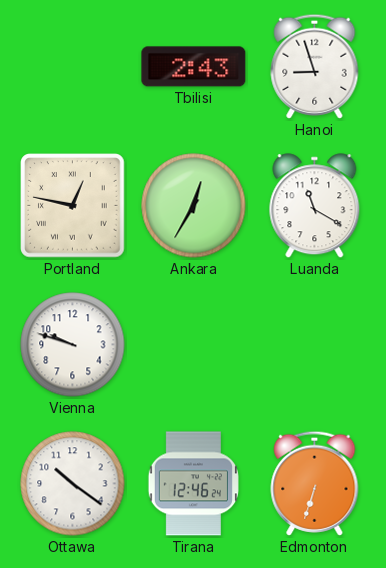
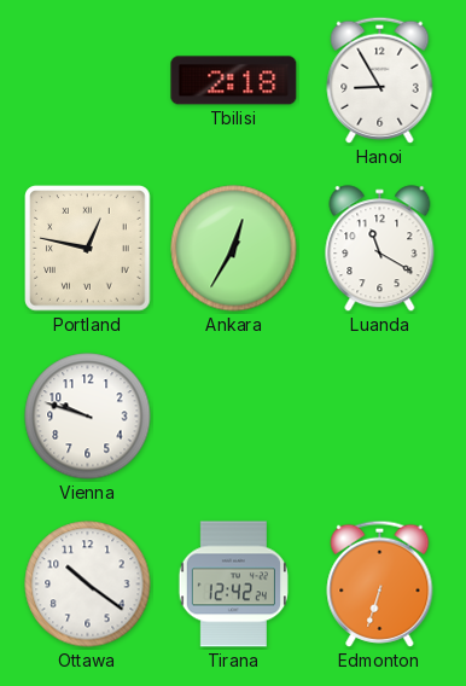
Tbilisi: 2:43 -> 2:18 (234, 81)
Hanoi: 8:57 -> 8:55 (380, 80)
Tirana: 12:46 -> 12:42 (233, 585)
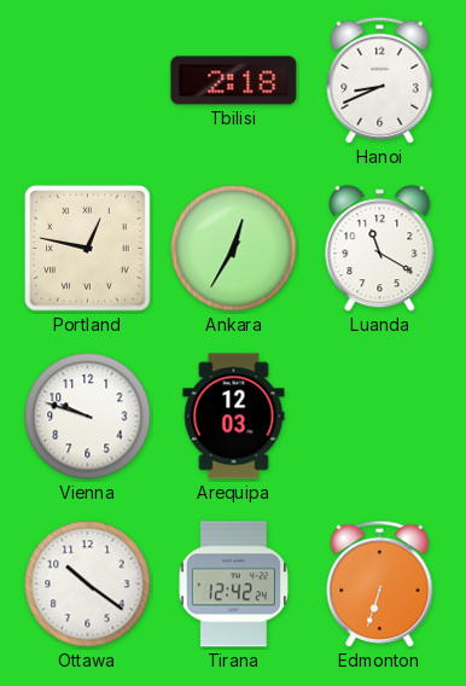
Hanoi: 8:55 -> 8:41 (380, 80)
Arequipa: none -> 12:03 (234, 417)
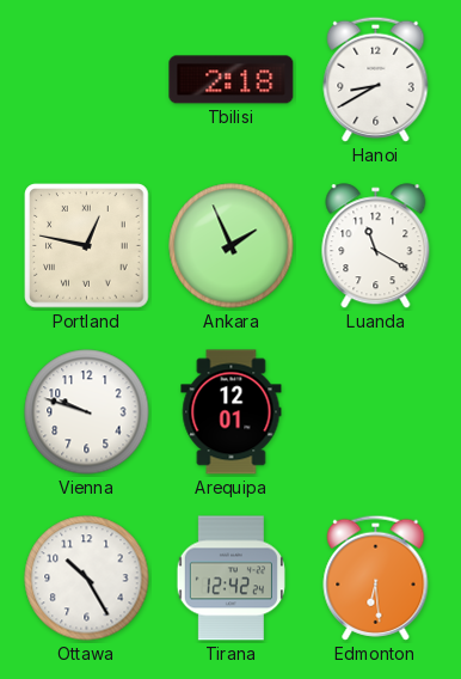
Hanoi: 8:41 -> 8:40 (376, 79)
Ankara: 12:35 -> 1:56 (232, 246)
Arequipa: 12:03 -> 12:01 (232, 412)
Ottawa: 10:21 -> 10:25 (87, 579)
Edmonton: 6:33 -> 6:29 (376, 577)
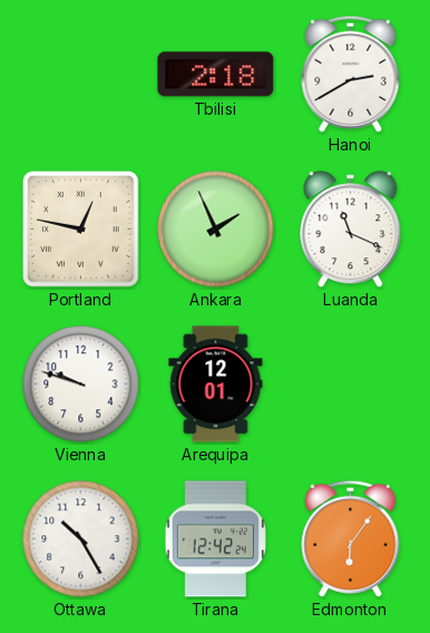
Hanoi: 8:40 -> 2:40 (351, 74)
Luanda: 11:20 -> 11:19 (351, 230)
Edmonton: 6:29 -> 6:06 (351, 538)
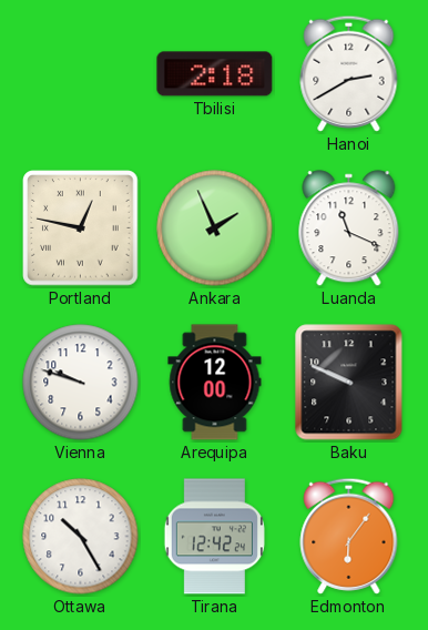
Arequipa: 12:01 -> 12:00 (215, 383)
Baku: none -> 9:49 (349, 383)
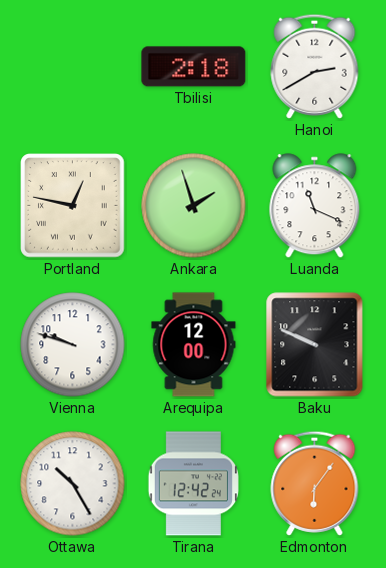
Ankara: 1:56 -> 1:57 (194, 206)
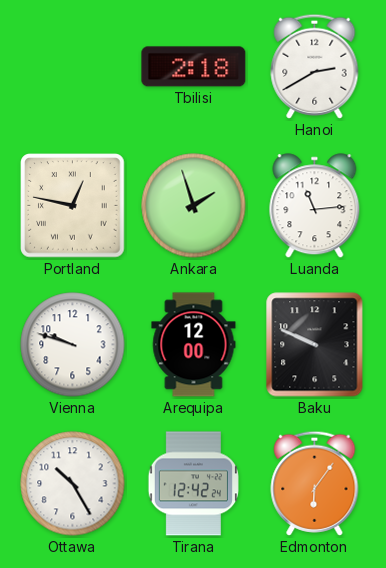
Luanda: 11:19 -> 11:14 (315, 206)
